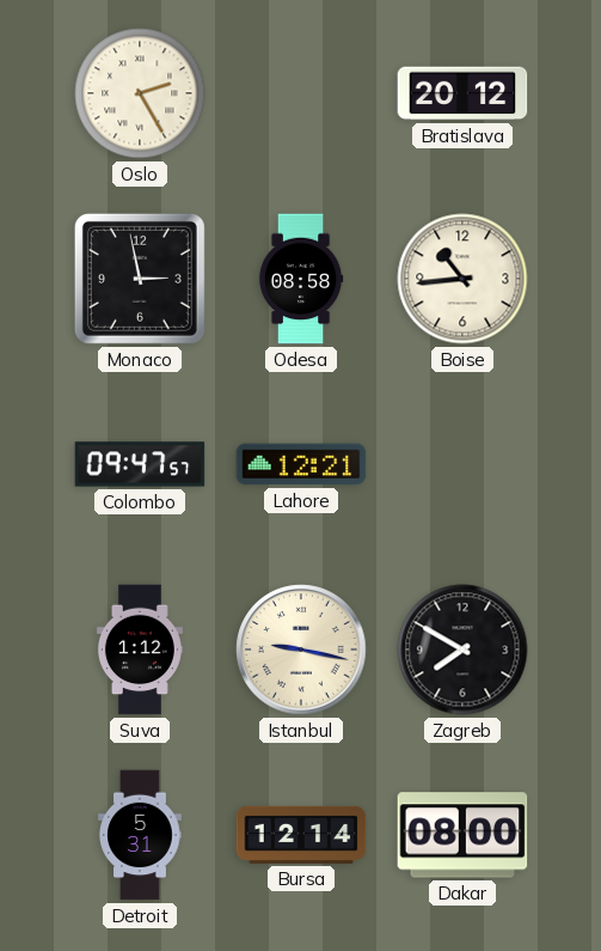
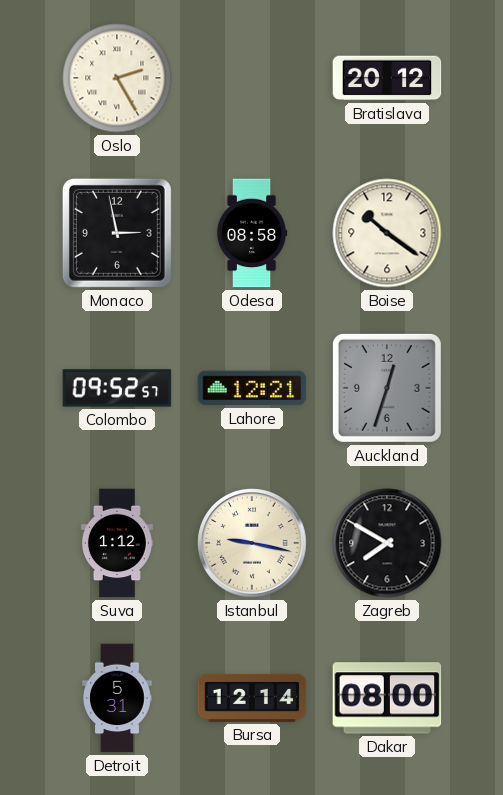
Boise: 10:44 -> 10:21 (387, 233)
Colombo: 09:47 -> 09:52 (117, 388)
Auckland: none -> 12:33 (387, 388)
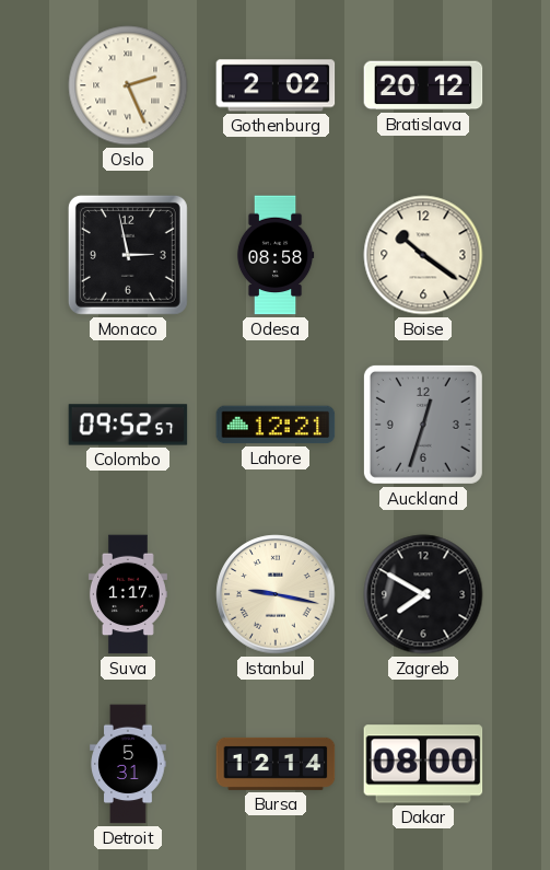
Oslo: 2:25 -> 2:26 (128, 85)
Gothenburg: none -> 2:02 (276, 85)
Suva: 1:12 -> 1:17 (128, 594)
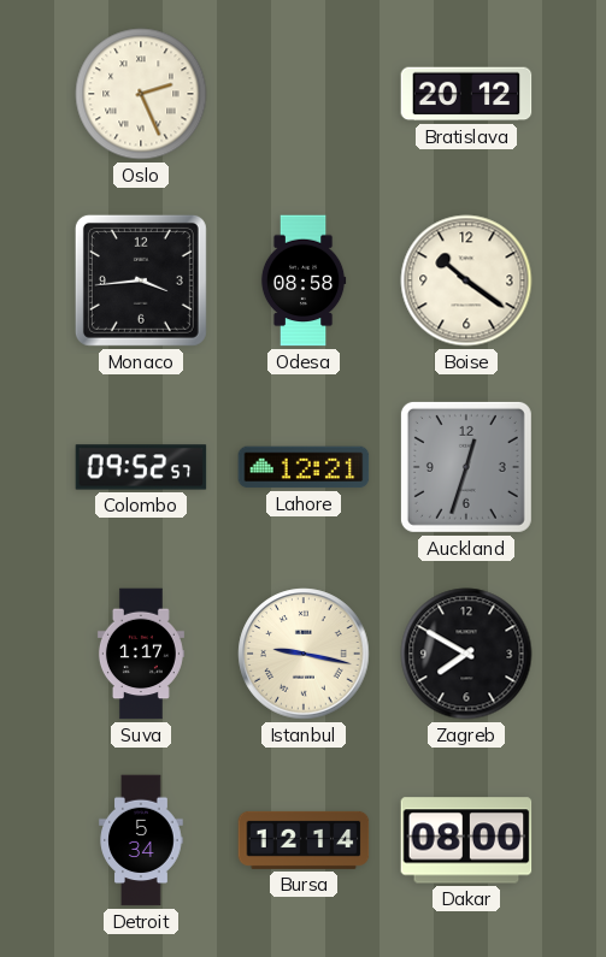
Gothenburg: 2:02 -> none (276, 85)
Monaco: 2:58 -> 3:44 (141, 280)
Detroit: 5:31 -> 5:34 (141, 840)
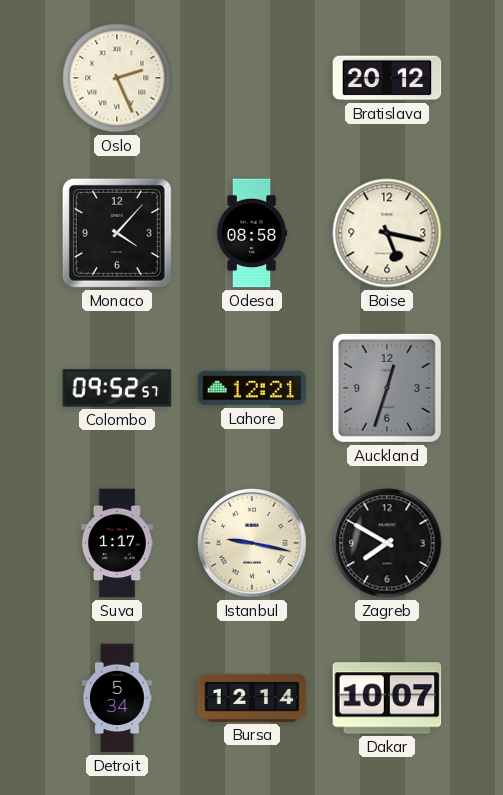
Monaco: 3:44 -> 4:07 (117, 233)
Boise: 10:21 -> 5:17 (387, 233)
Dakar: 08:00 -> 10:07 (387, 698)
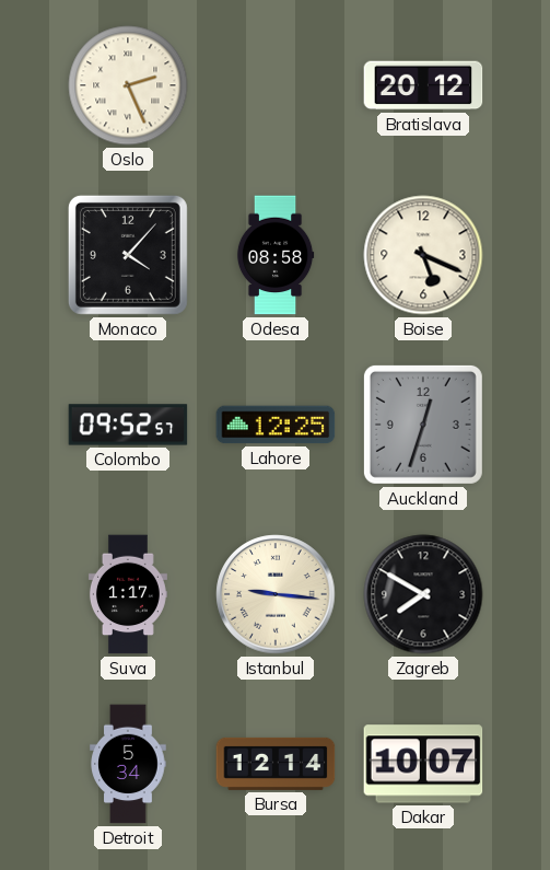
Boise: 5:17 -> 5:19 (423, 255)
Lahore: 12:21 -> 12:25 (276, 425)
Istanbul: 9:17 -> 9:16 (276, 594)
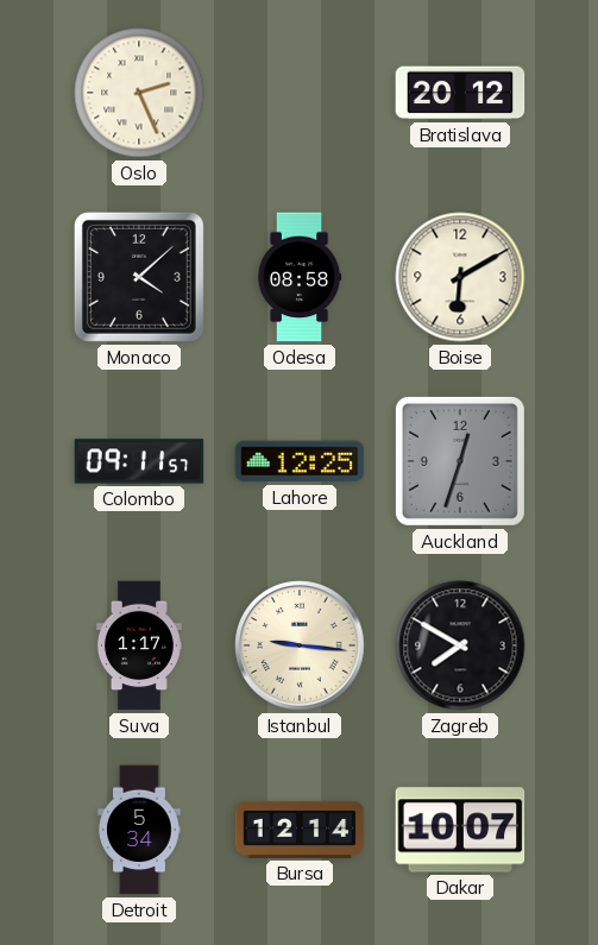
Monaco: 4:07 -> 4:08 (139, 277)
Boise: 5:19 -> 6:10 (460, 277)
Colombo: 09:52 -> 09:11 (139, 461)
